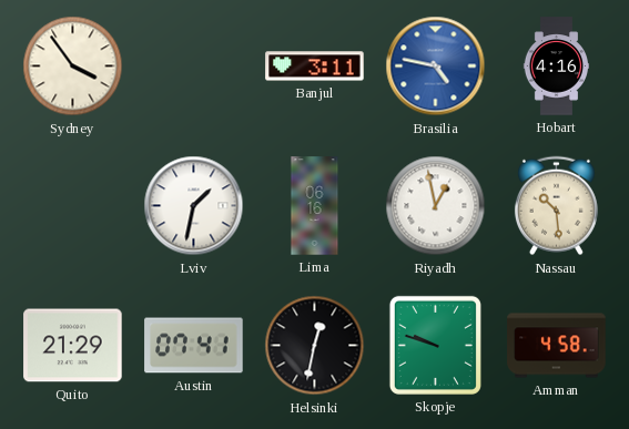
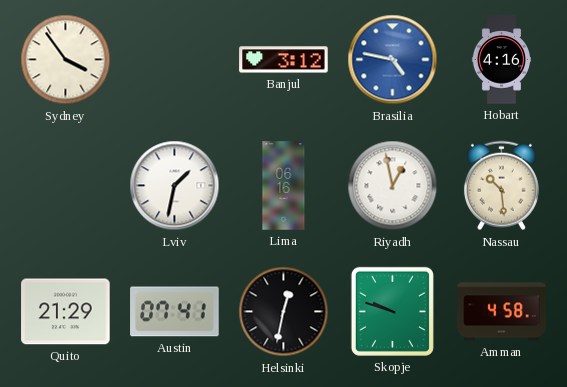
Banjul: 3:11 -> 3:12 (284, 60)
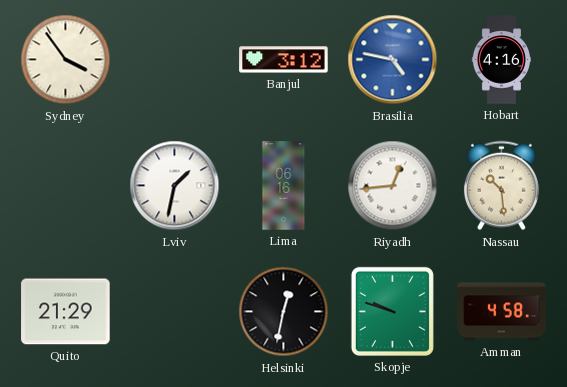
Riyadh: 12:58 -> 12:44 (393, 186)
Austin: 07:41 -> none (175, 312)
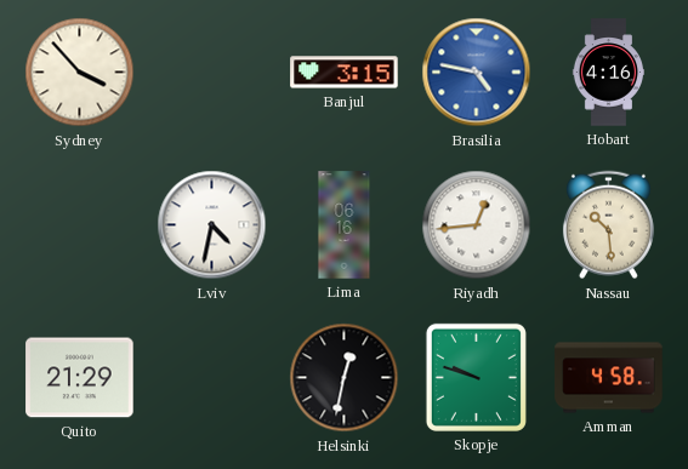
Sydney: 3:54 -> 3:53 (80, 73)
Banjul: 3:12 -> 3:15 (345, 73)
Lviv: 1:32 -> 4:32 (212, 225)
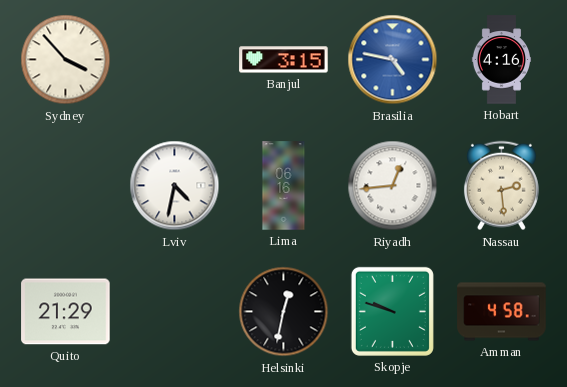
Nassau: 10:29 -> 2:29 (501, 186)
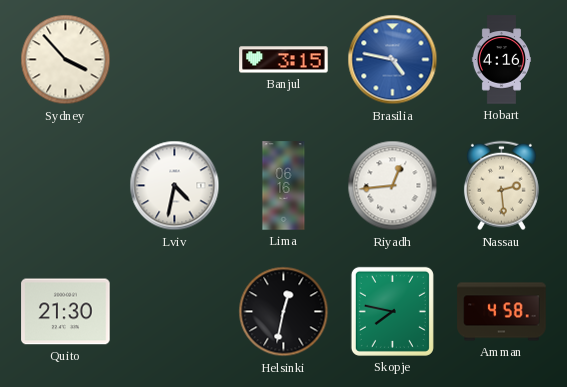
Quito: 21:29 -> 21:30 (66, 312)
Skopje: 9:48 -> 7:47 (392, 311)
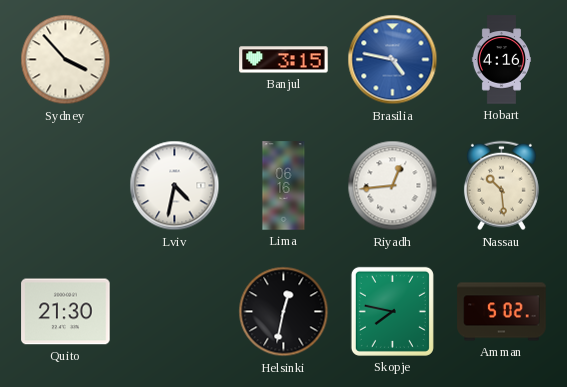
Nassau: 2:29 -> 10:29 (501, 186)
Amman: 4:58 -> 5:02 (502, 312)
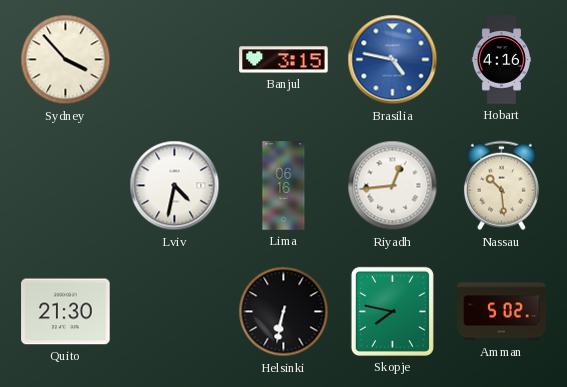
Helsinki: 12:32 -> 6:32 (284, 312)
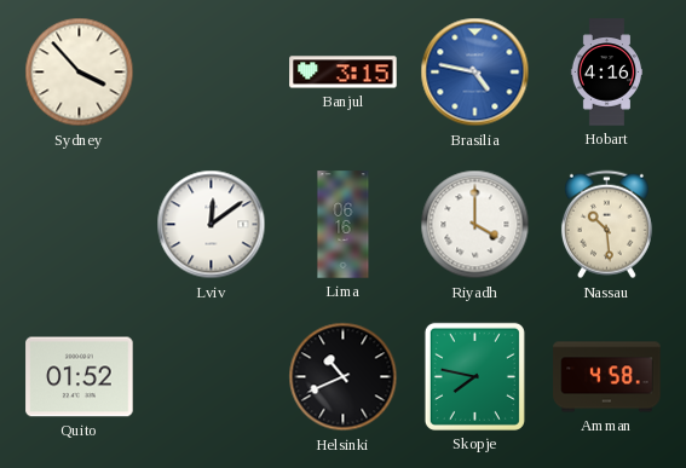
Lviv: 4:32 -> 12:09 (212, 225)
Riyadh: 12:44 -> 4:00 (475, 225)
Quito: 21:30 -> 01:52 (80, 377)
Helsinki: 6:32 -> 10:41 (344, 377)
Amman: 5:02 -> 4:58 (607, 377)
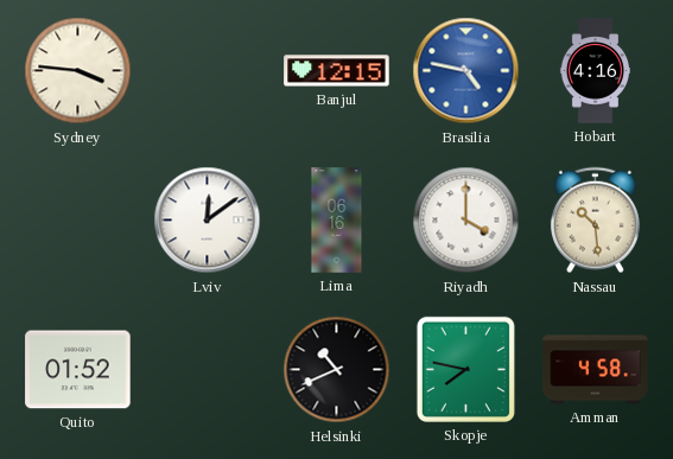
Sydney: 3:53 -> 3:46 (78, 71)
Banjul: 3:15 -> 12:15 (337, 71)
